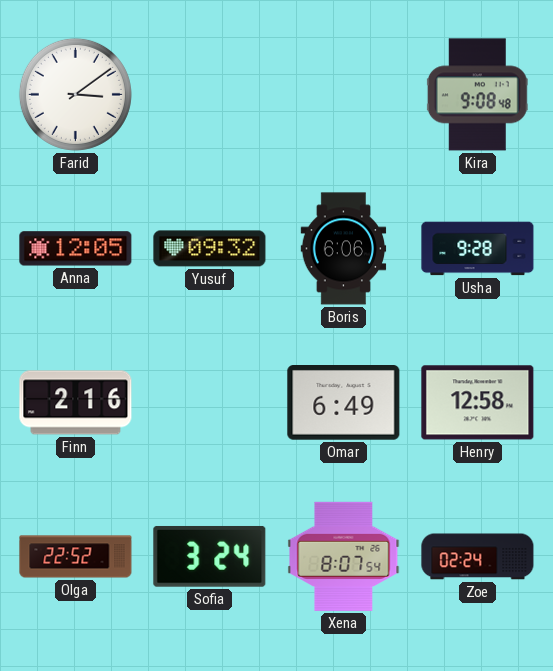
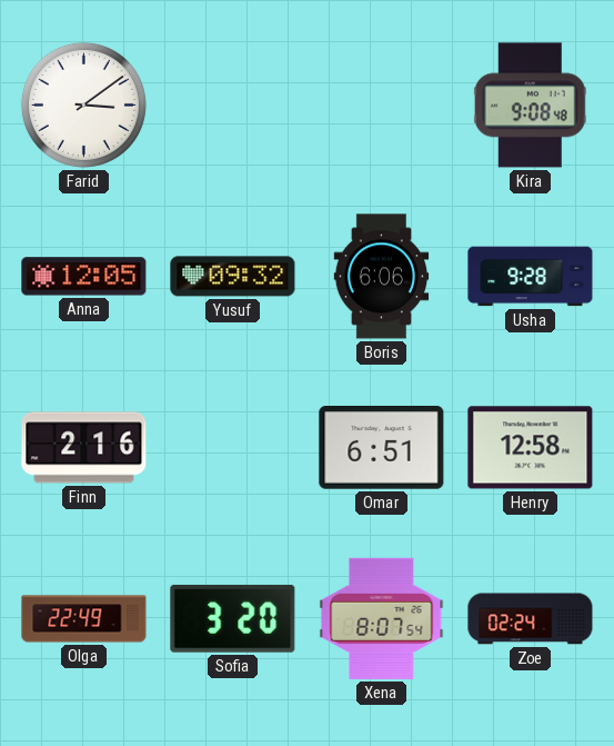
Omar: 6:49 -> 6:51 (382, 448)
Olga: 22:52 -> 22:49 (84, 619)
Sofia: 3:24 -> 3:20 (233, 618)
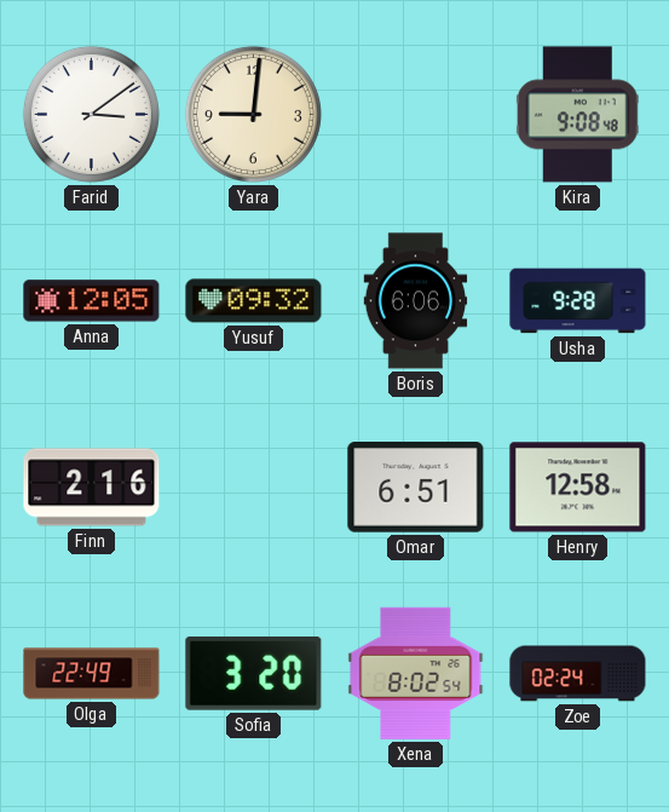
Yara: none -> 9:01 (253, 114)
Xena: 8:07 -> 8:02 (416, 673)
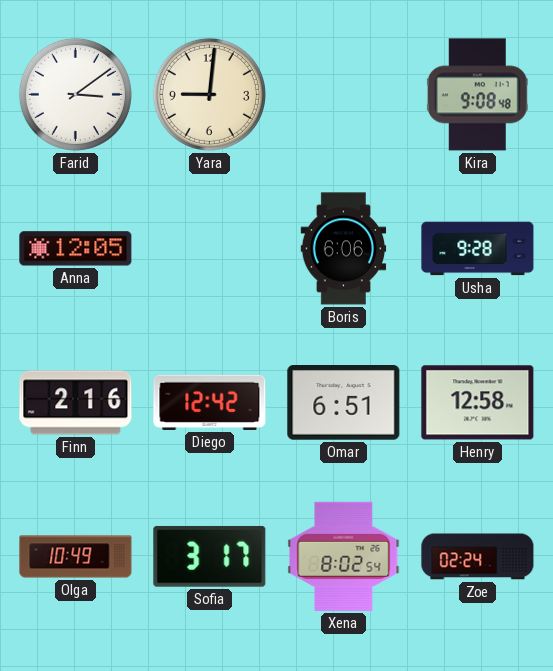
Yusuf: 09:32 -> none (254, 301)
Diego: none -> 12:42 (210, 402)
Olga: 22:49 -> 10:49 (76, 557)
Sofia: 3:20 -> 3:17 (210, 556)
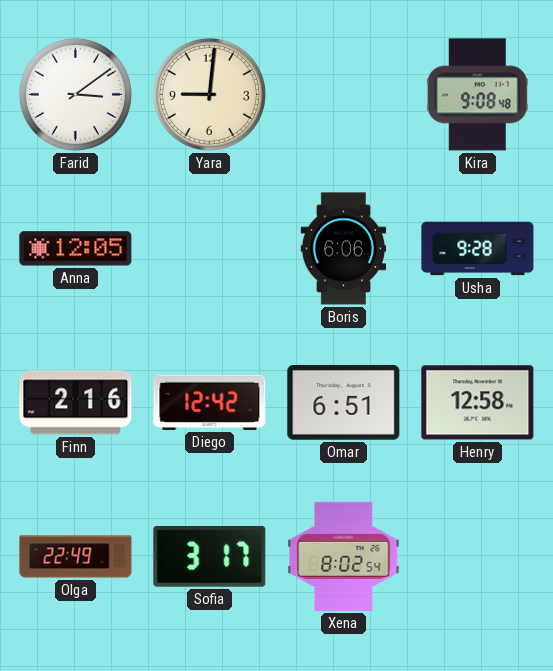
Olga: 10:49 -> 22:49 (76, 557)
Zoe: 02:24 -> none (478, 557)
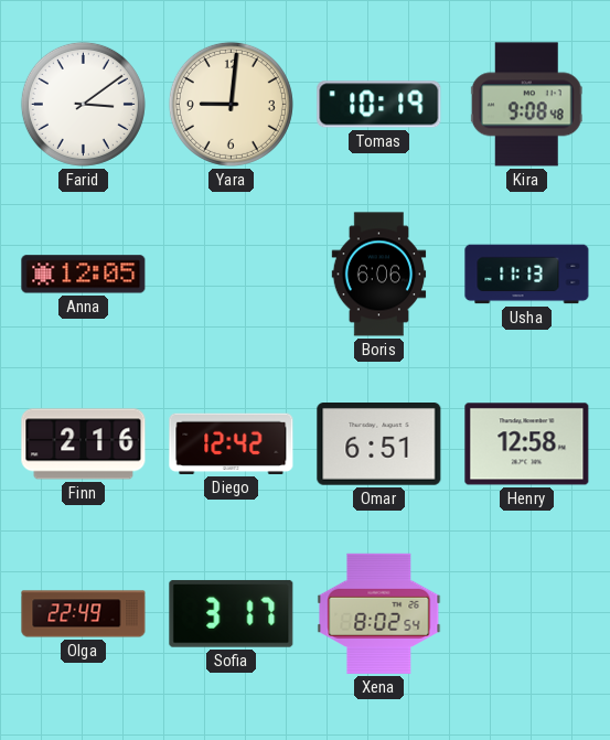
Tomas: none -> 10:19 (379, 105)
Usha: 9:28 -> 11:13 (527, 275)
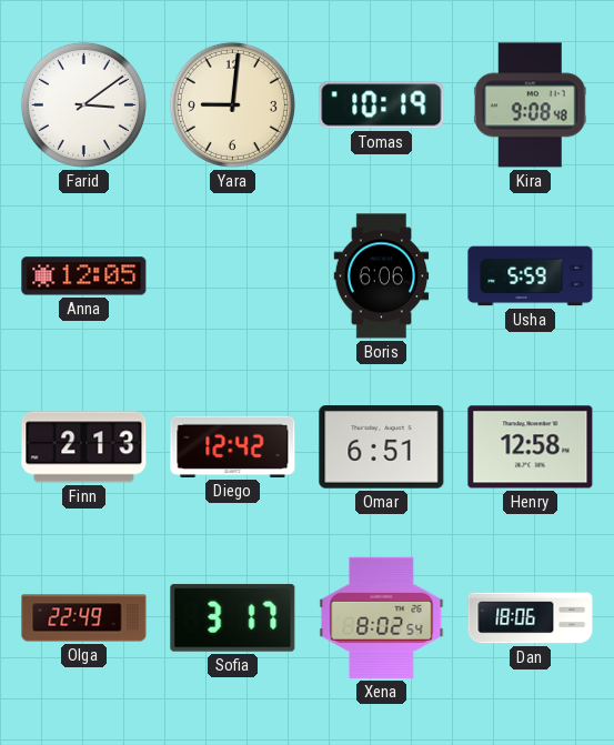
Usha: 11:13 -> 5:59 (531, 276)
Finn: 2:16 -> 2:13 (84, 447)
Dan: none -> 18:06 (531, 618)
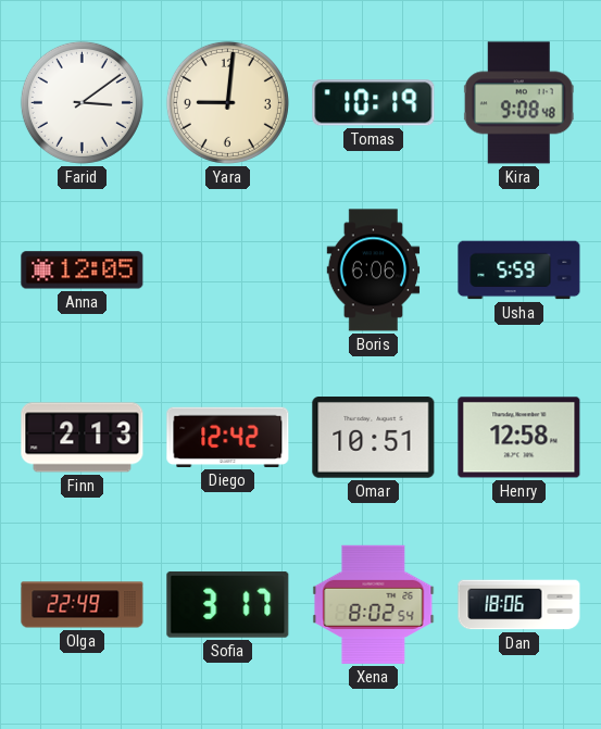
Omar: 6:51 -> 10:51 (374, 438)
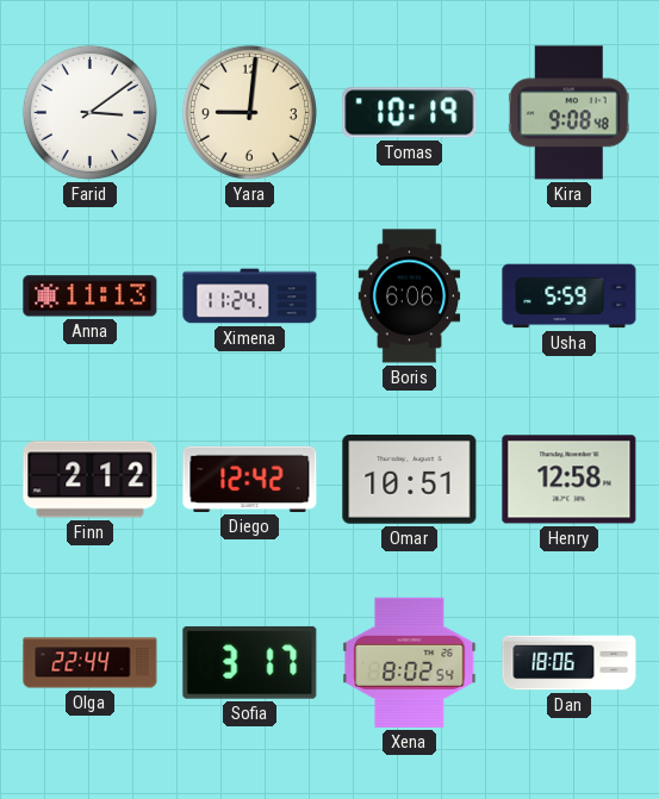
Anna: 12:05 -> 11:13 (91, 296)
Ximena: none -> 11:24 (250, 296)
Finn: 2:13 -> 2:12 (91, 480)
Olga: 22:49 -> 22:44 (91, 663)
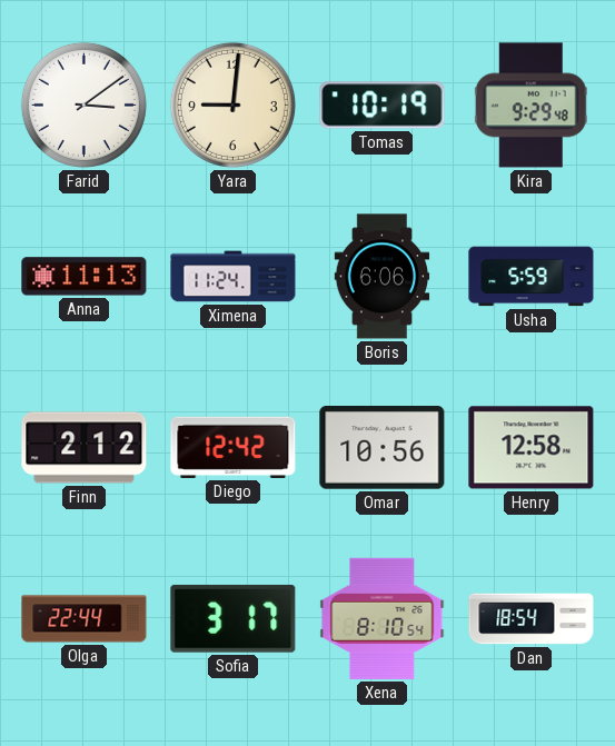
Kira: 9:08 -> 9:29 (530, 106)
Omar: 10:51 -> 10:56 (383, 448)
Xena: 8:02 -> 8:10 (383, 618)
Dan: 18:06 -> 18:54 (532, 619)
